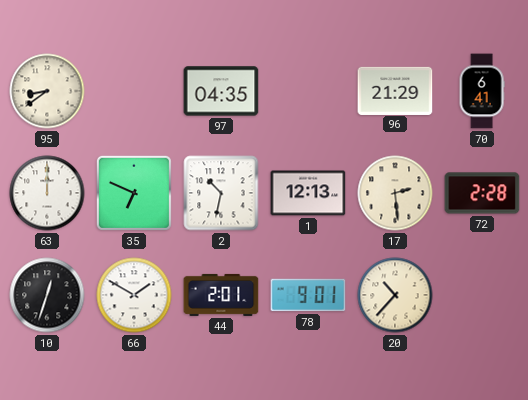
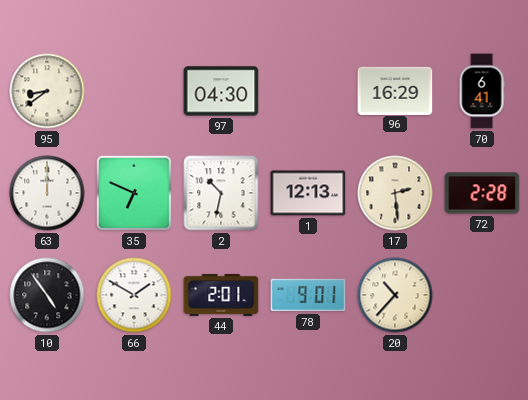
97: 04:35 -> 04:30 (221, 91)
96: 21:29 -> 16:29 (395, 90)
10: 12:33 -> 4:54 (47, 295)
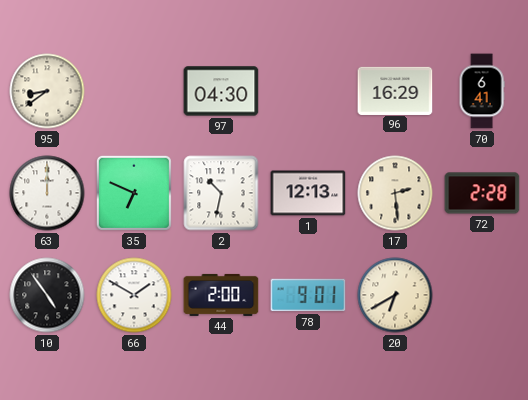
44: 2:01 -> 2:00 (221, 295)
20: 10:37 -> 6:40 (395, 295)
